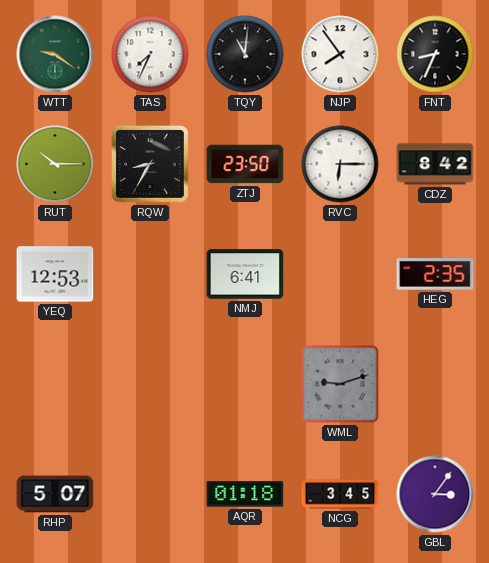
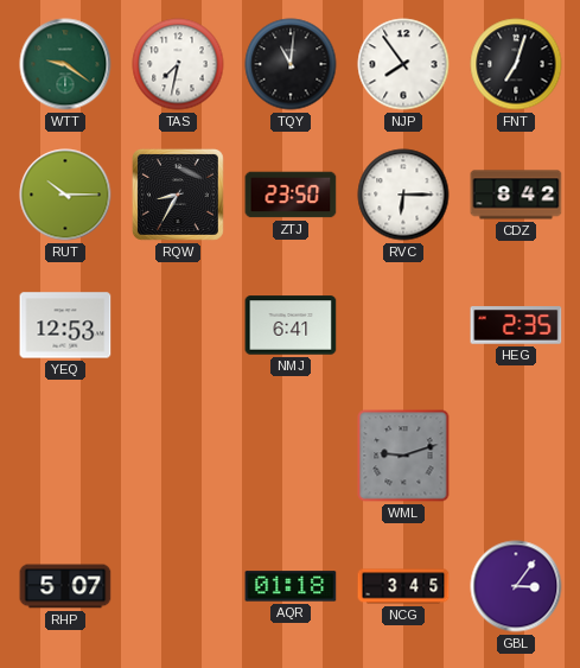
TAS: 7:34 -> 7:32 (178, 64)
FNT: 8:34 -> 7:03 (516, 64)
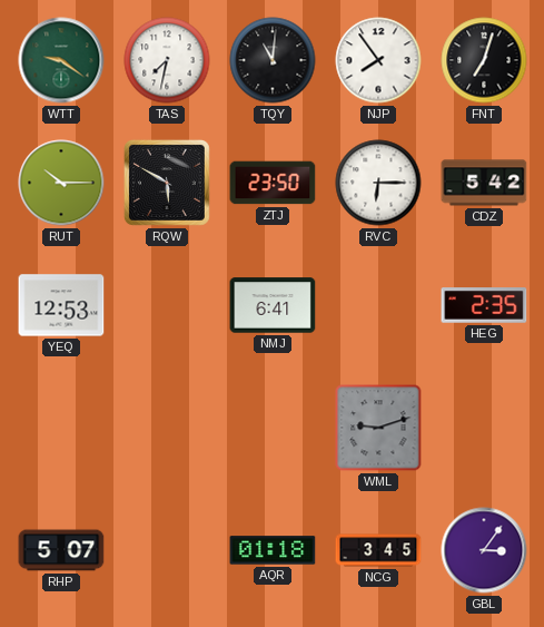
RQW: 8:35 -> 5:50 (167, 183)
CDZ: 8:42 -> 5:42 (484, 183)
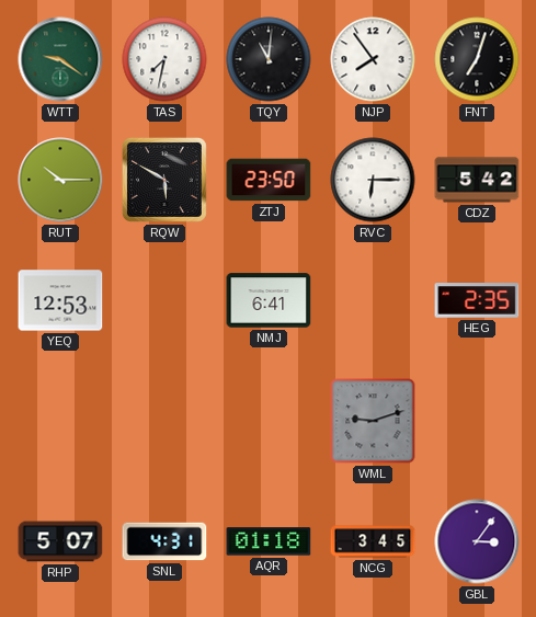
SNL: none -> 4:31 (164, 541)
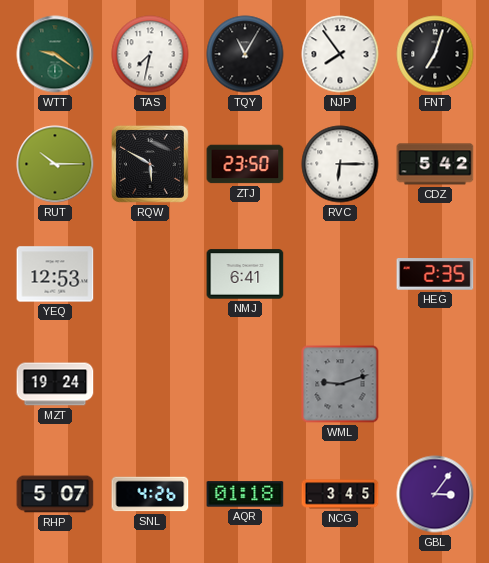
TQY: 11:01 -> 11:05 (245, 54)
MZT: none -> 19:24 (55, 384)
SNL: 4:31 -> 4:26 (150, 494)
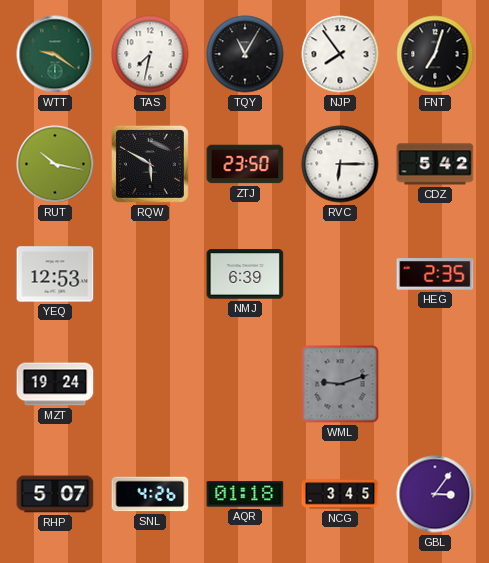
RUT: 10:15 -> 10:17 (55, 164)
NMJ: 6:41 -> 6:39 (245, 274)
